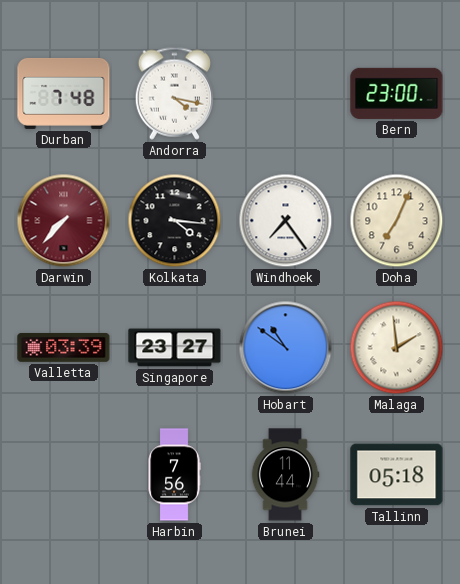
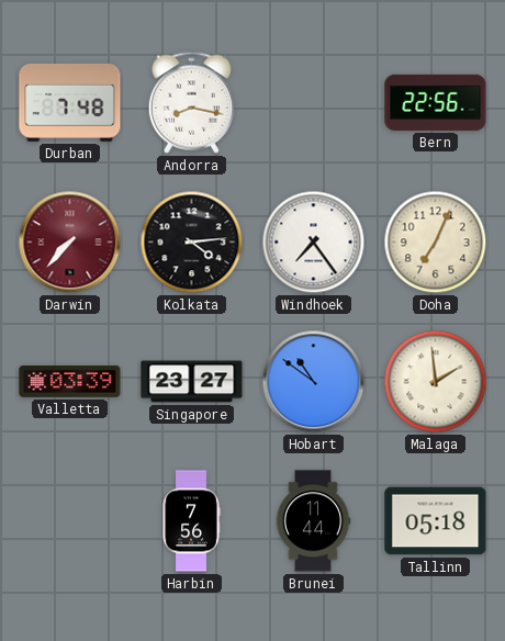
Andorra: 4:17 -> 8:17 (191, 102)
Bern: 23:00 -> 22:56 (436, 102)
Kolkata: 4:16 -> 4:14 (192, 243)
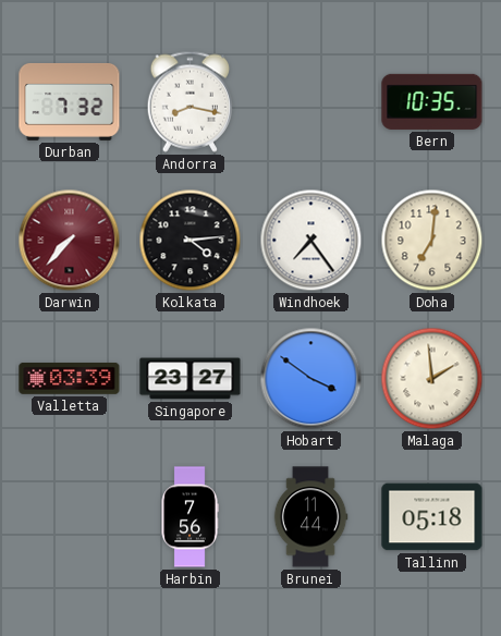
Durban: 7:48 -> 7:32 (70, 101)
Bern: 22:56 -> 10:35 (432, 101)
Doha: 7:04 -> 7:01 (432, 241)
Hobart: 10:51 -> 3:51 (311, 379)
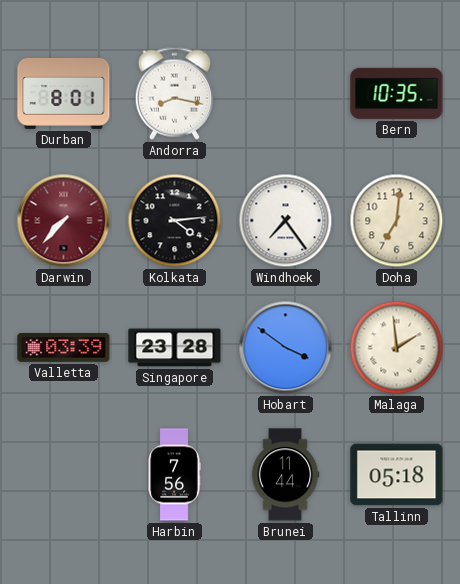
Durban: 7:32 -> 8:01 (64, 93)
Singapore: 23:27 -> 23:28 (175, 348)
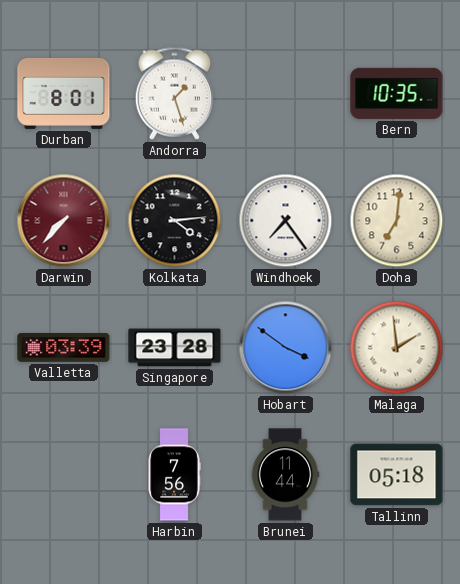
Andorra: 8:17 -> 1:27 (174, 93)
